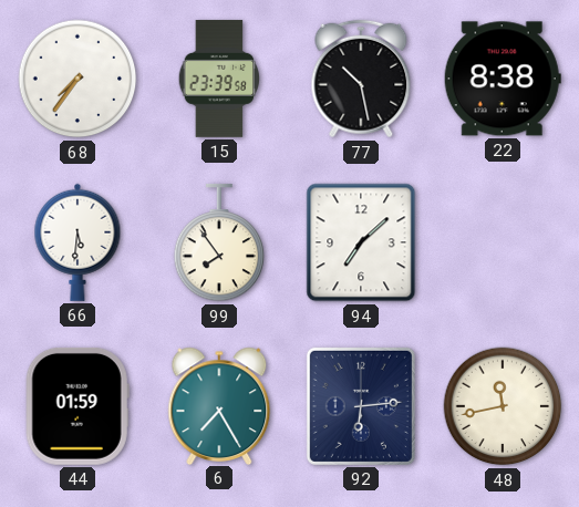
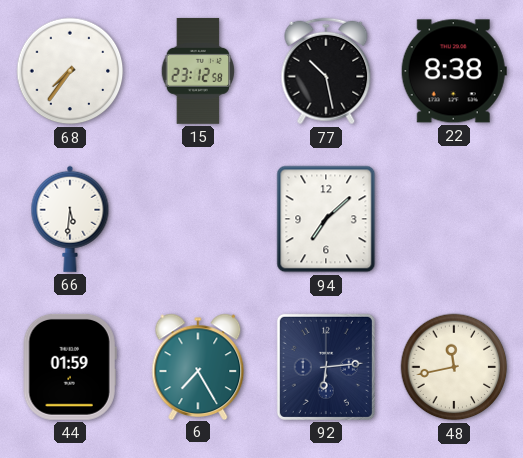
15: 23:39 -> 23:12 (198, 71)
99: 7:54 -> none (219, 242)
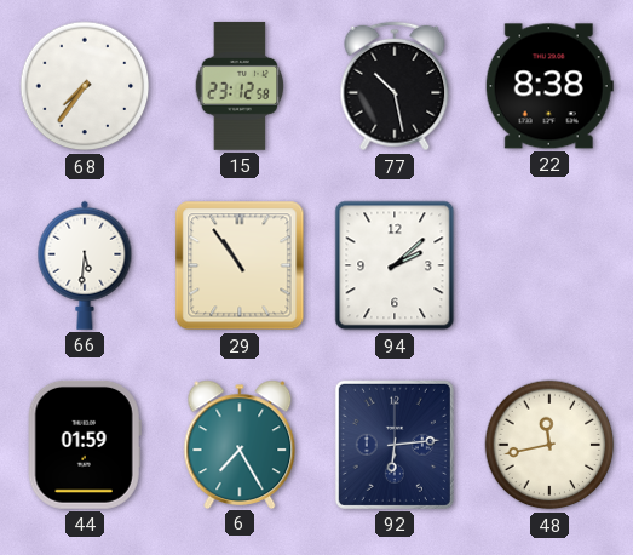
29: none -> 10:54 (240, 265)
94: 7:08 -> 2:08 (395, 265)
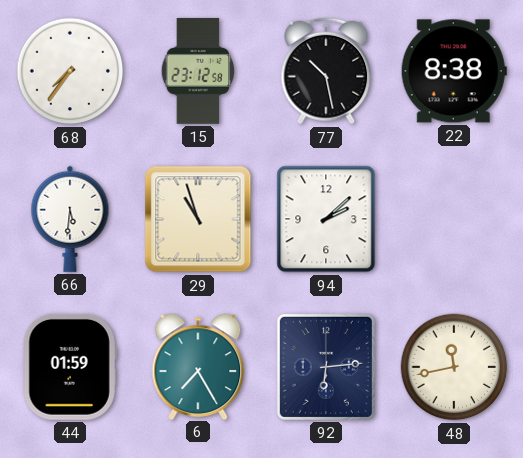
29: 10:54 -> 10:57 (198, 219)
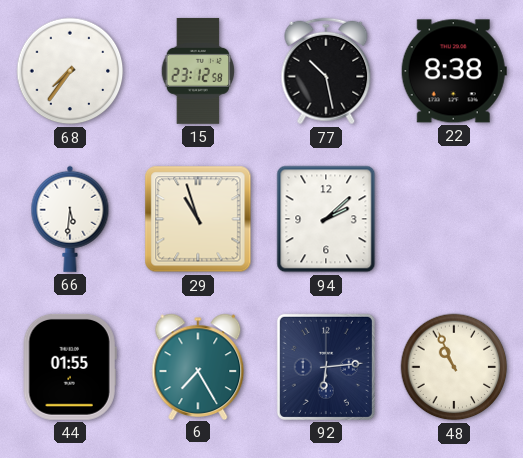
44: 01:59 -> 01:55 (70, 367)
48: 11:43 -> 10:56 (454, 367)
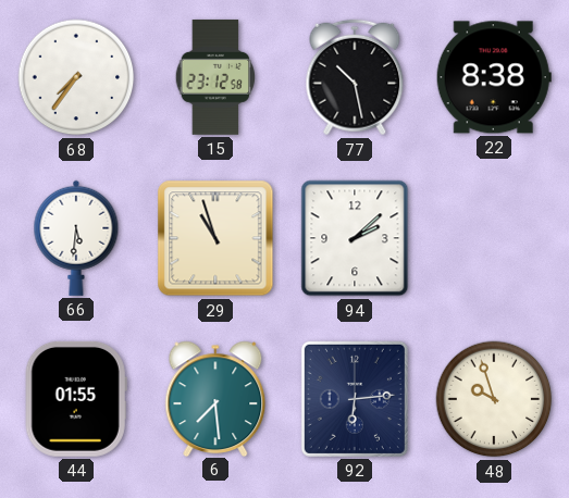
6: 7:25 -> 7:29 (215, 398)
48: 10:56 -> 9:57 (494, 399)
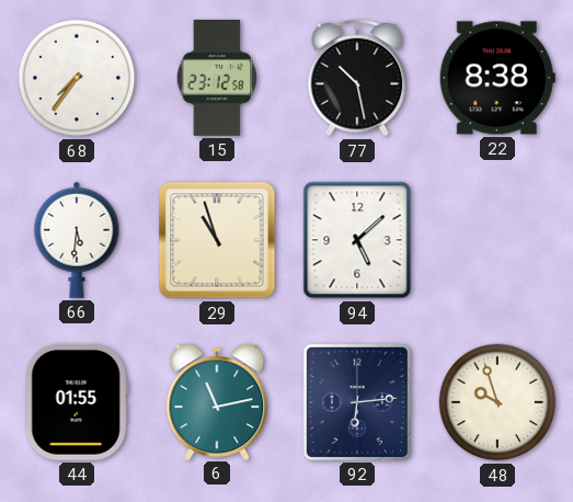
94: 2:08 -> 5:08 (357, 240)
6: 7:29 -> 11:13 (217, 401)
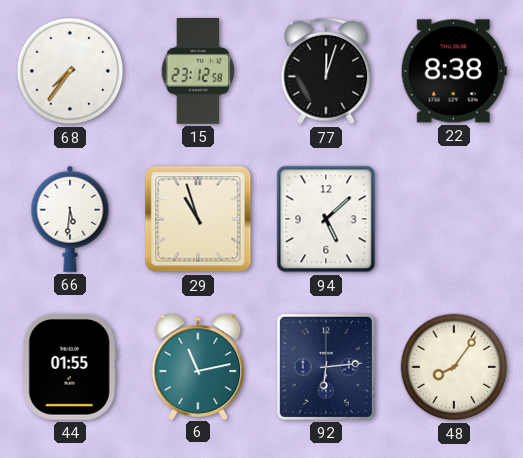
77: 10:28 -> 12:03 (326, 71)
48: 9:57 -> 8:06 (454, 367)
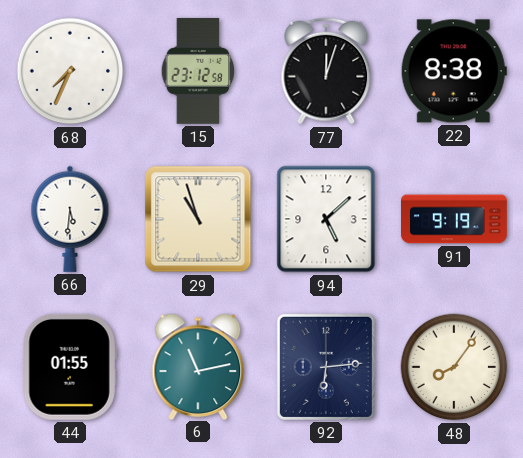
68: 7:36 -> 7:34 (70, 71)
91: none -> 9:19 (455, 219)
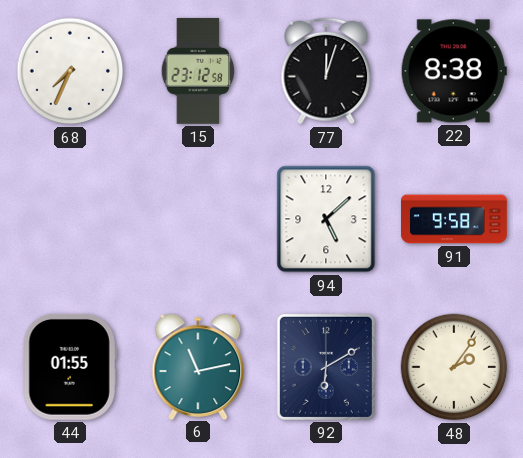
66: 5:31 -> none (70, 219)
29: 10:57 -> none (198, 219)
91: 9:19 -> 9:58 (455, 219)
92: 6:14 -> 6:10 (326, 367)
48: 8:06 -> 2:06 (454, 367)
